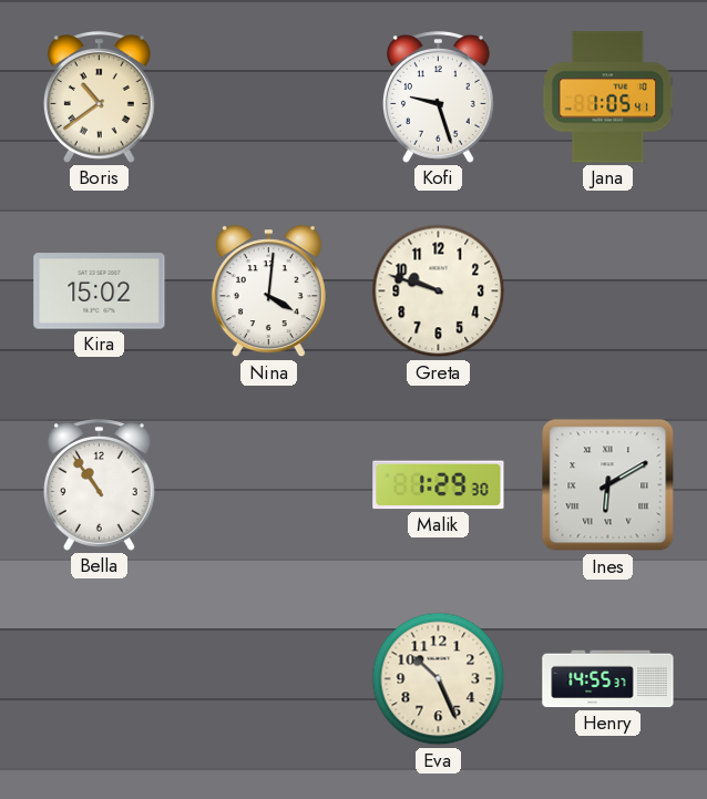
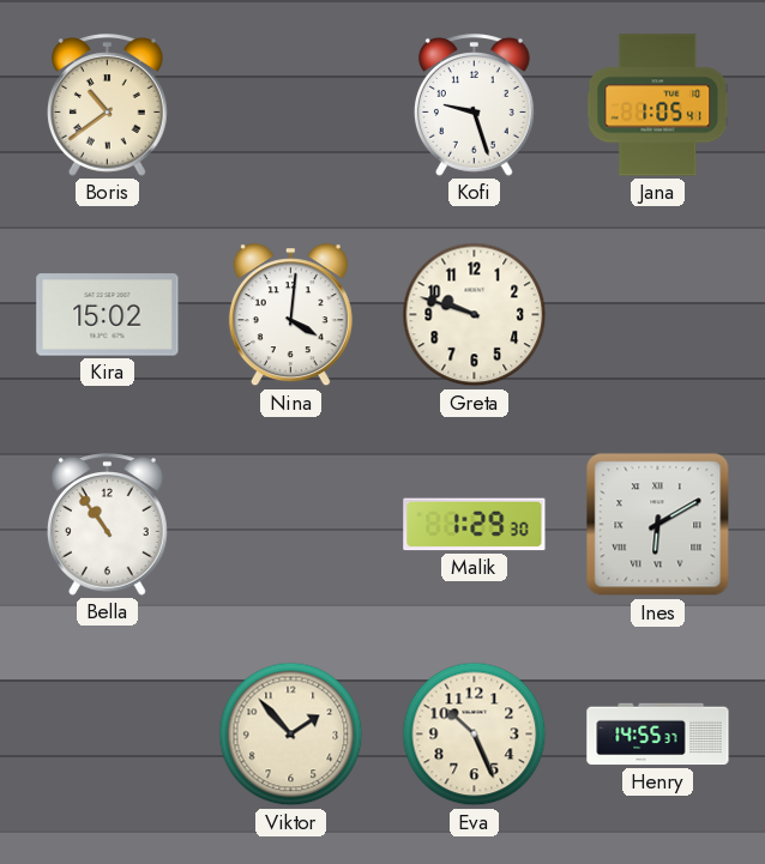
Viktor: none -> 1:53 (291, 735)
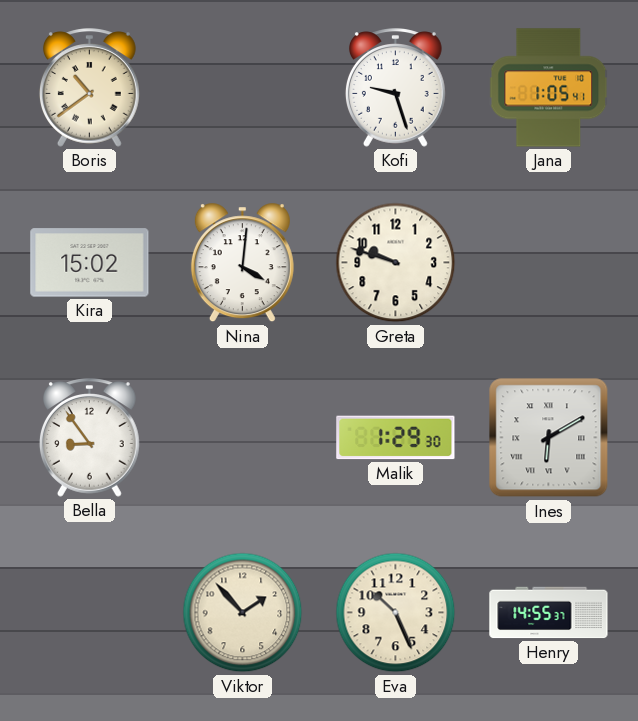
Bella: 10:54 -> 8:54 (89, 438)
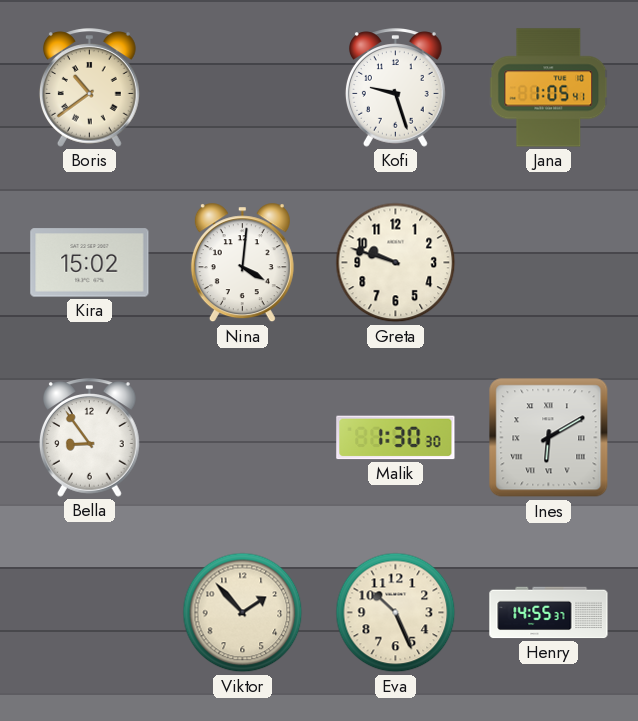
Malik: 1:29 -> 1:30 (396, 438)
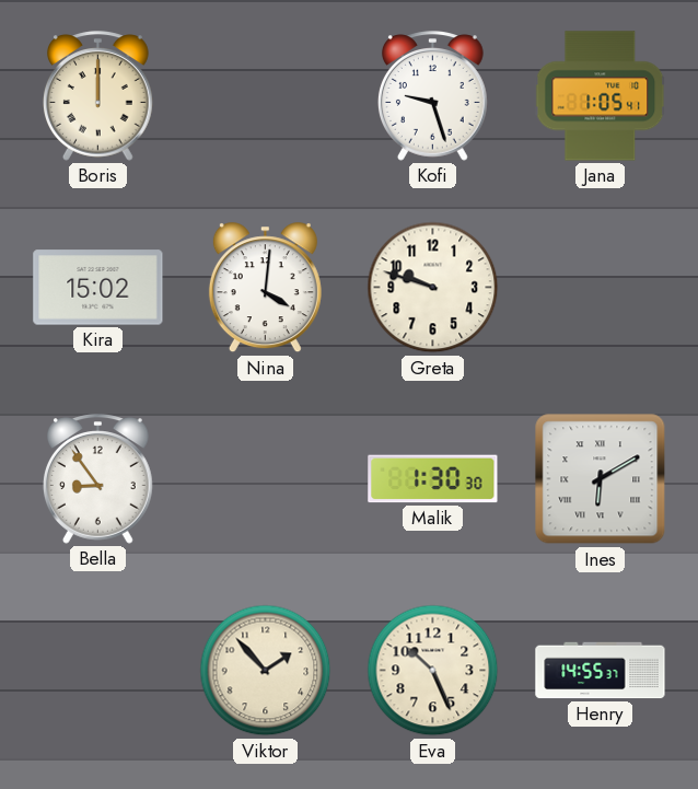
Boris: 10:39 -> 12:00 (97, 96)
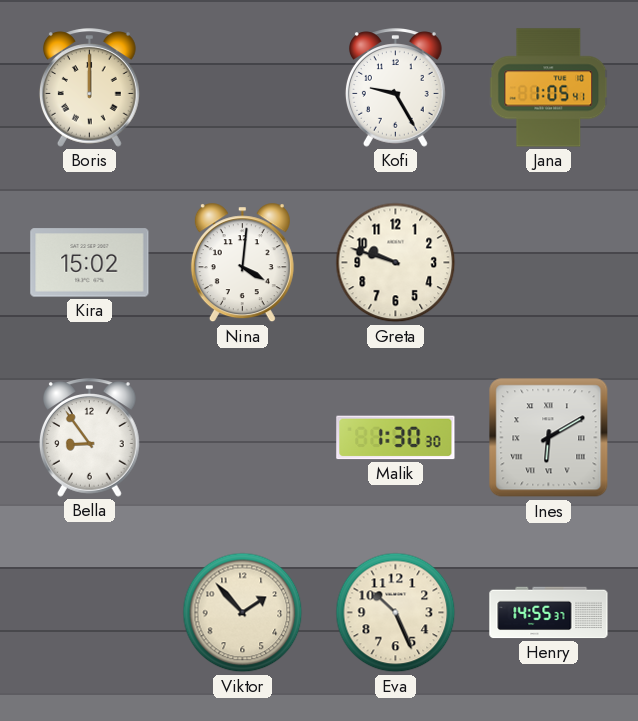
Kofi: 9:27 -> 9:25 (395, 88)
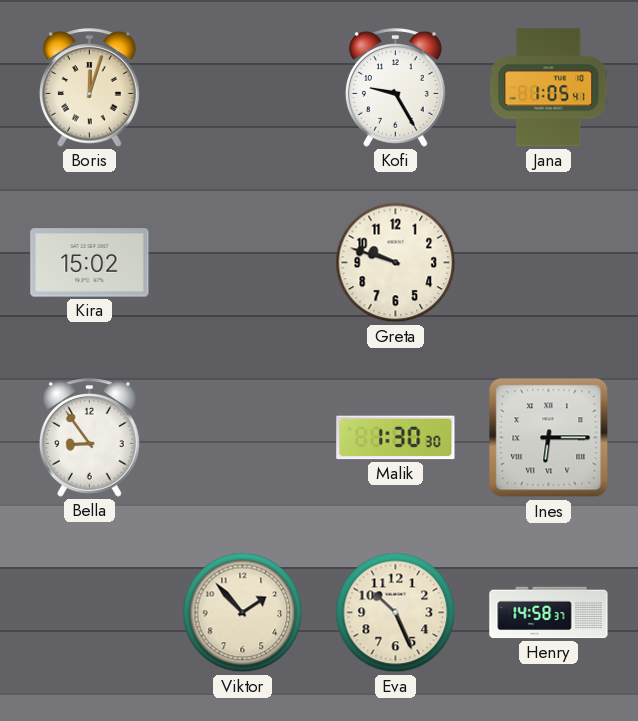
Boris: 12:00 -> 12:03 (89, 88)
Nina: 4:01 -> none (242, 263)
Ines: 6:10 -> 6:15 (549, 438)
Henry: 14:55 -> 14:58 (549, 613)
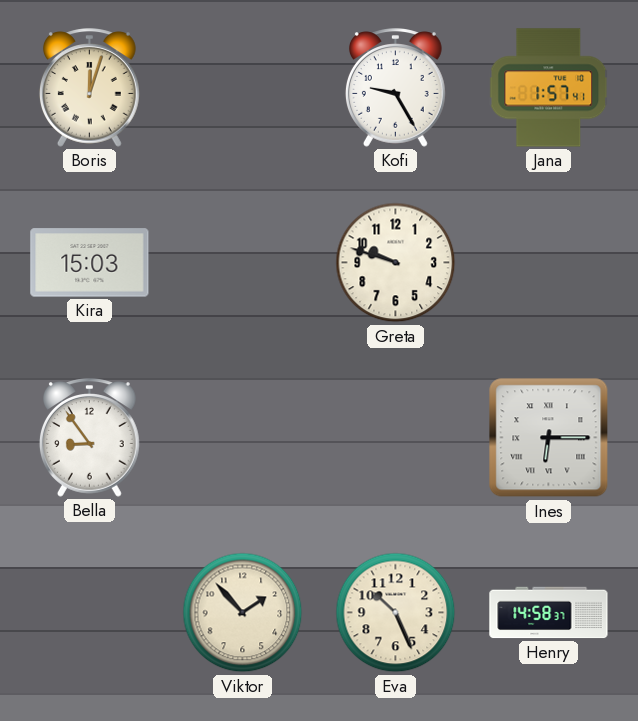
Jana: 1:05 -> 1:57 (549, 88)
Kira: 15:02 -> 15:03 (90, 263)
Malik: 1:30 -> none (396, 438)
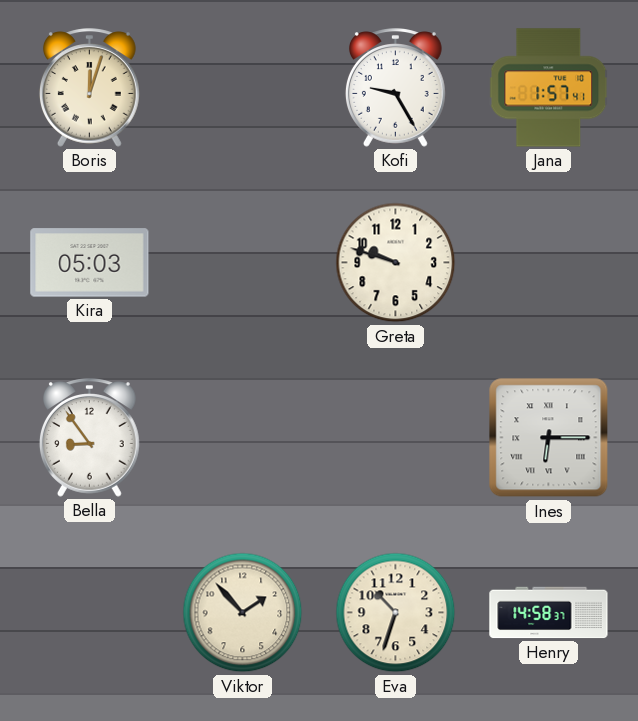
Kira: 15:03 -> 05:03 (90, 263)
Eva: 10:26 -> 10:33 (396, 613)
